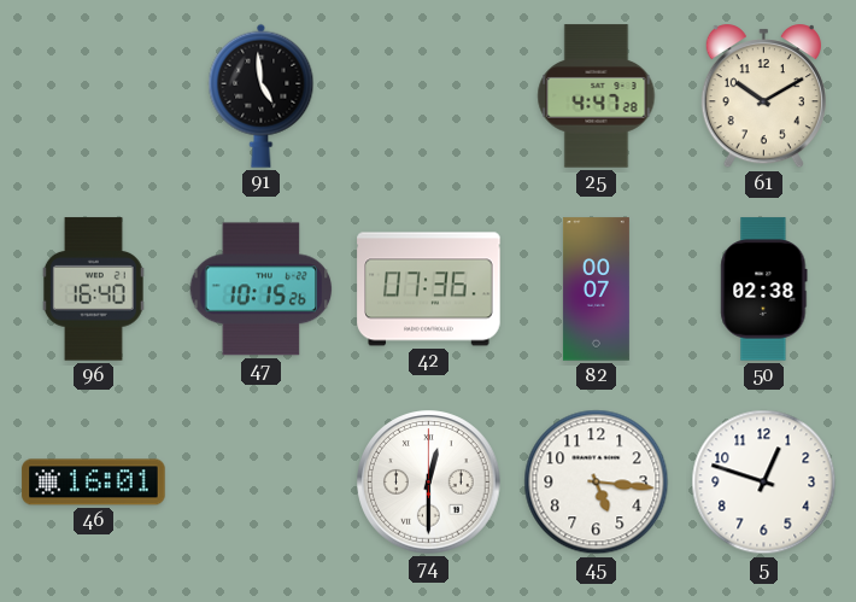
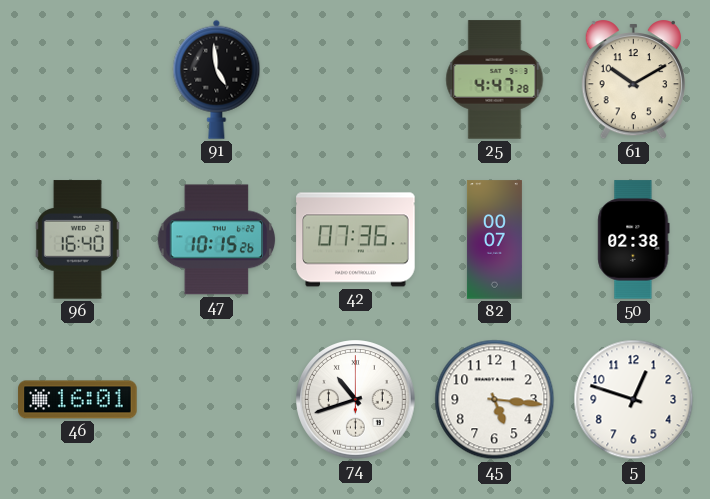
74: 12:30 -> 10:42 (356, 400)
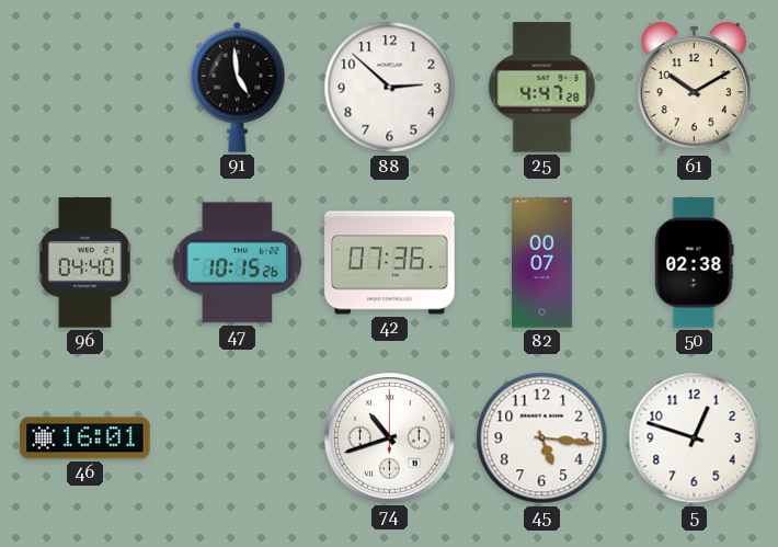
88: none -> 2:52 (390, 88)
96: 16:40 -> 04:40 (84, 263)
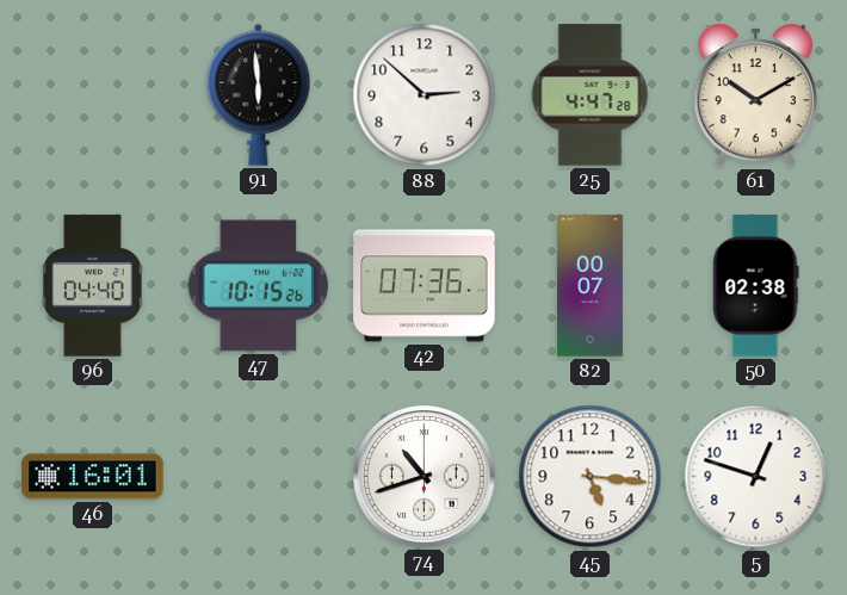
91: 4:59 -> 5:59 (259, 94)
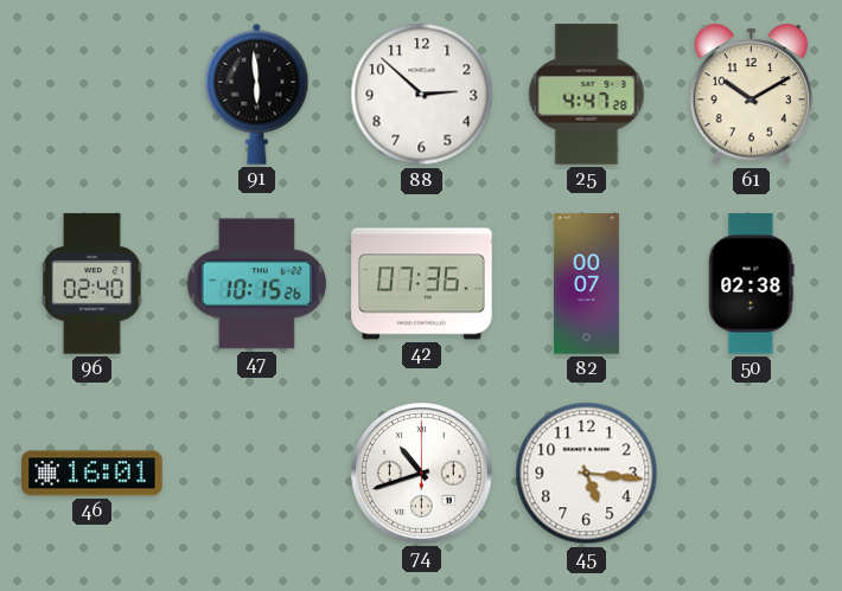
96: 04:40 -> 02:40 (91, 284)
5: 12:48 -> none (756, 477)
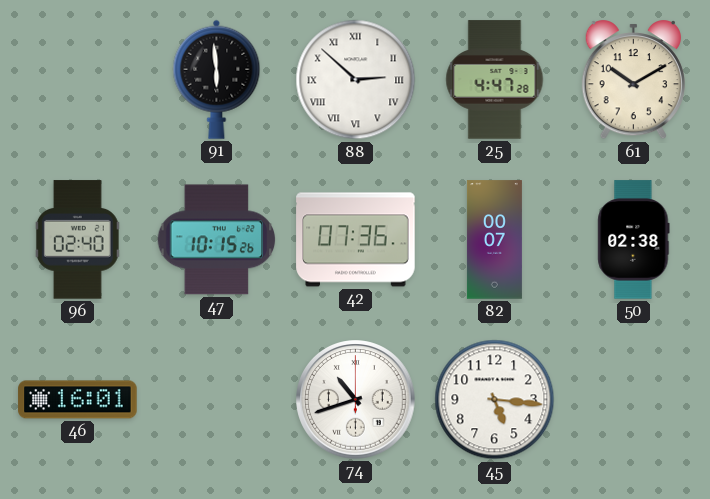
88 numerals: Arabic -> Roman (356, 80)
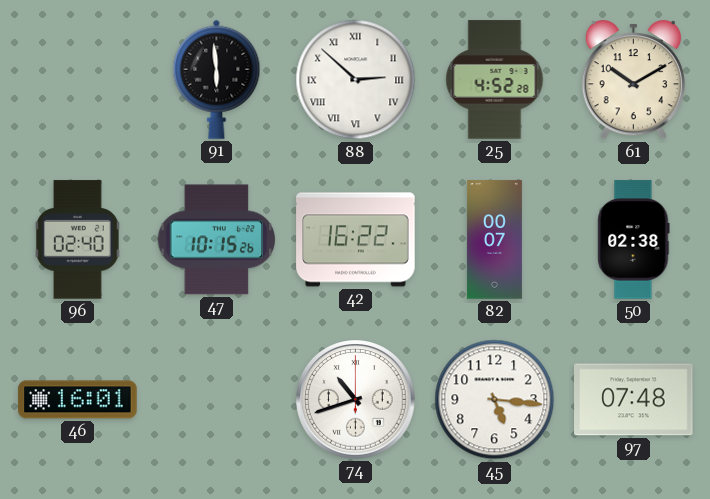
25: 4:47 -> 4:52 (495, 80)
42: 07:36 -> 16:22 (356, 240)
97: none -> 07:48 (634, 400)
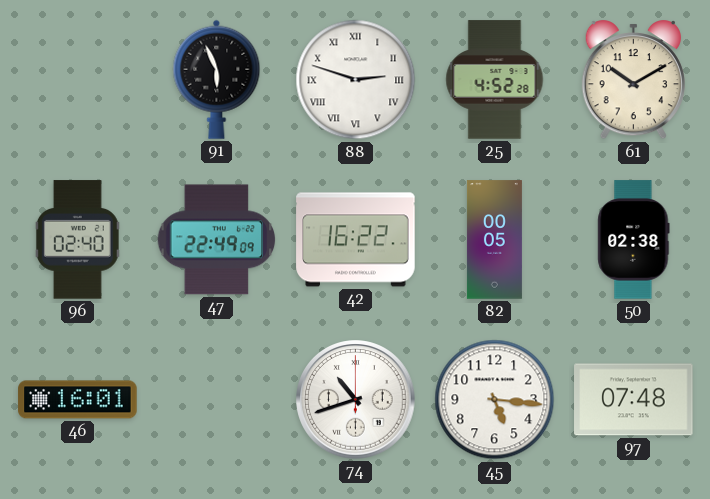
91: 5:59 -> 5:56 (217, 79)
88: 2:52 -> 2:48 (356, 80)
47: 10:15 -> 22:49 (217, 240)
82: 00:07 -> 00:05 (494, 240)
